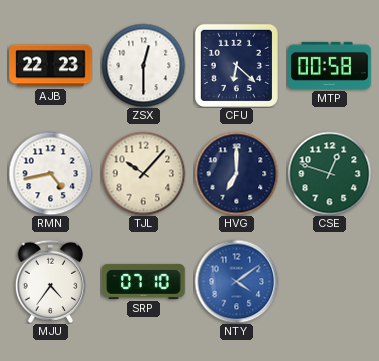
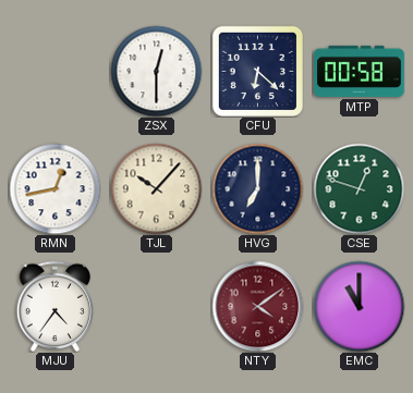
AJB: 22:23 -> none (51, 66)
RMN: 4:43 -> 12:43 (54, 188)
SRP: 07:10 -> none (144, 281)
NTY dial: blue -> burgundy (257, 306)
EMC: none -> 11:00 (359, 306)
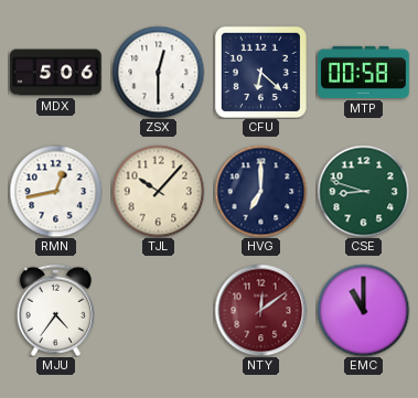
MDX: none -> 5:06 (56, 73)
CSE: 12:48 -> 8:48 (363, 191)
NTY: 4:09 -> 12:09 (260, 310)
